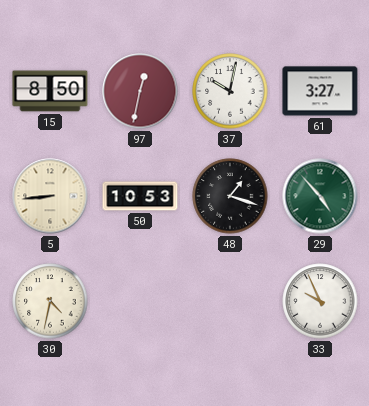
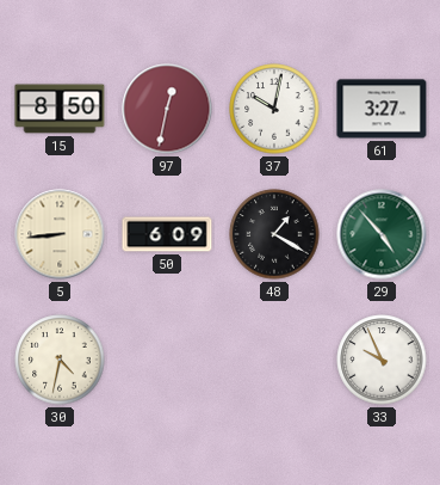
50: 10:53 -> 6:09 (167, 234)
48: 1:18 -> 1:20 (274, 234)
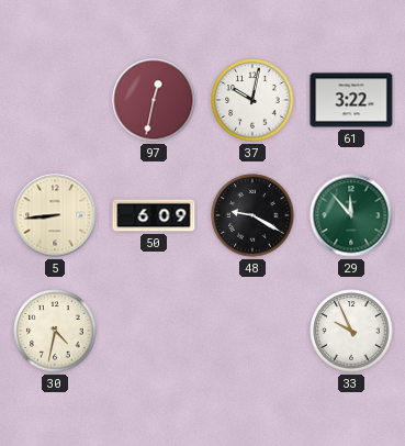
15: 8:50 -> none (60, 109)
61: 3:27 -> 3:22 (351, 100)
48: 1:20 -> 9:20 (252, 215)
29: 4:53 -> 11:53 (351, 215)
